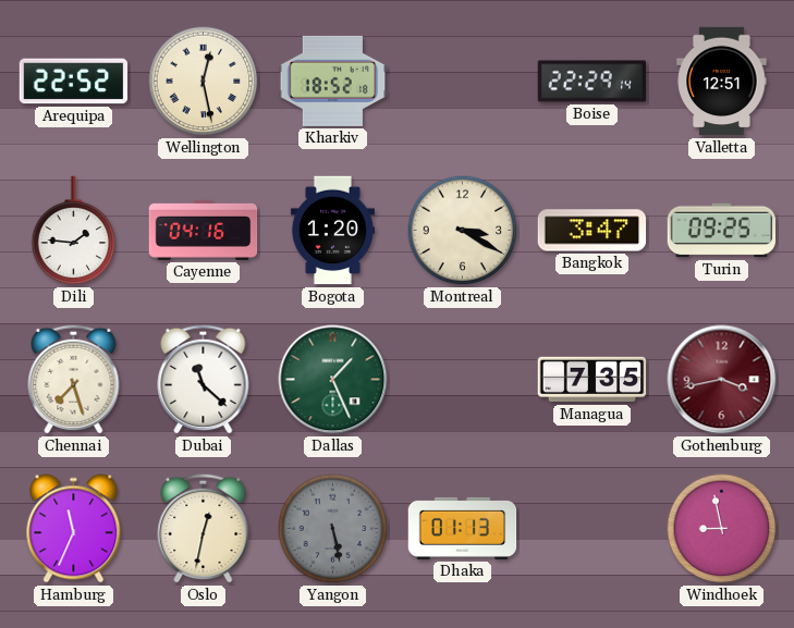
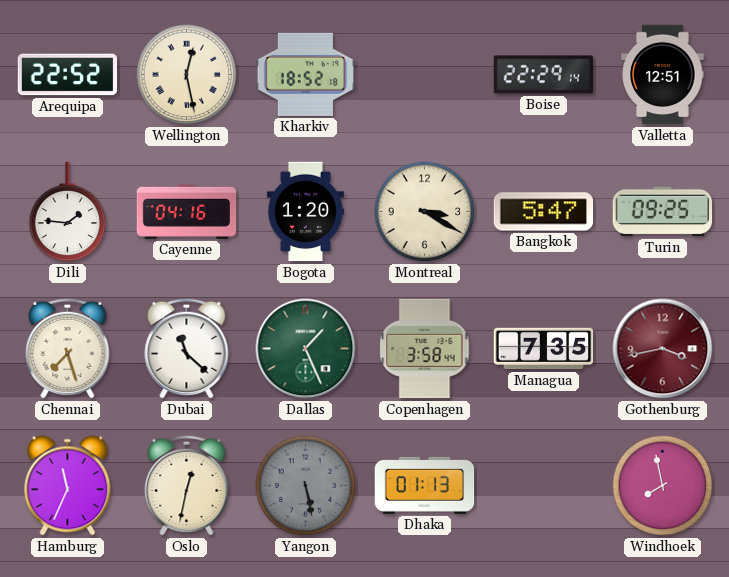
Bangkok: 3:47 -> 5:47 (544, 212)
Copenhagen: none -> 3:58 (425, 349)
Windhoek: 8:58 -> 7:58 (663, 486)
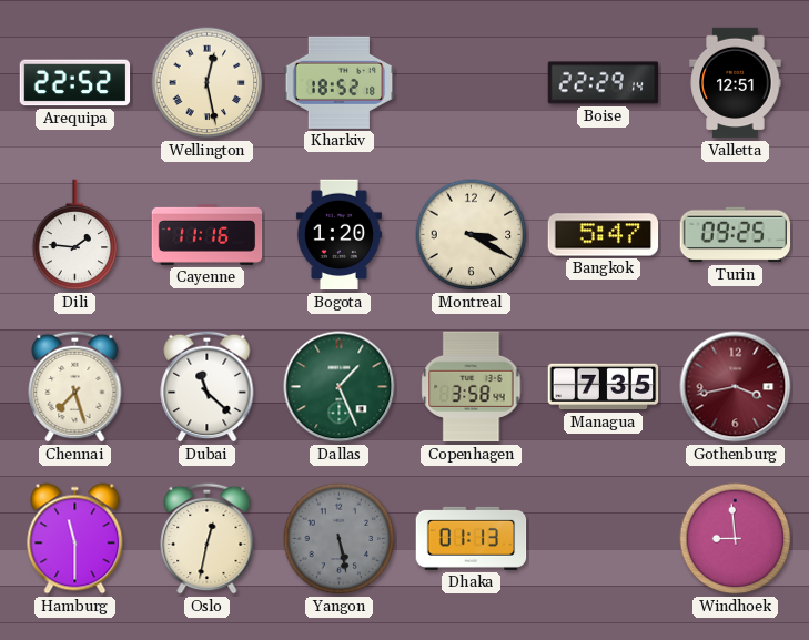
Cayenne: 04:16 -> 11:16 (208, 234)
Hamburg: 11:34 -> 11:30 (75, 539)
Windhoek: 7:58 -> 8:59 (736, 539)
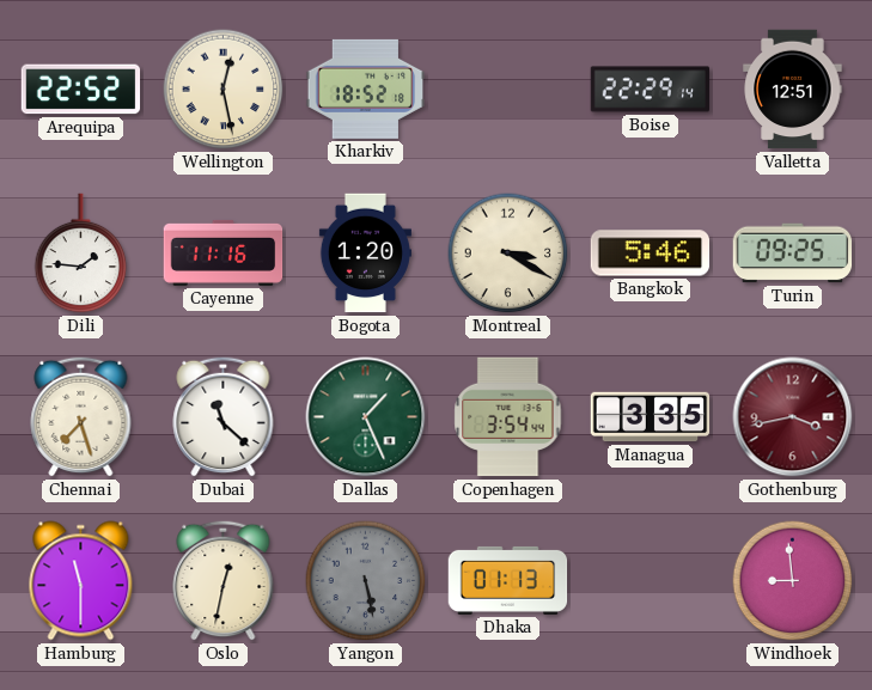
Bangkok: 5:47 -> 5:46 (651, 254)
Copenhagen: 3:58 -> 3:54 (508, 417)
Managua: 7:35 -> 3:35 (651, 417)
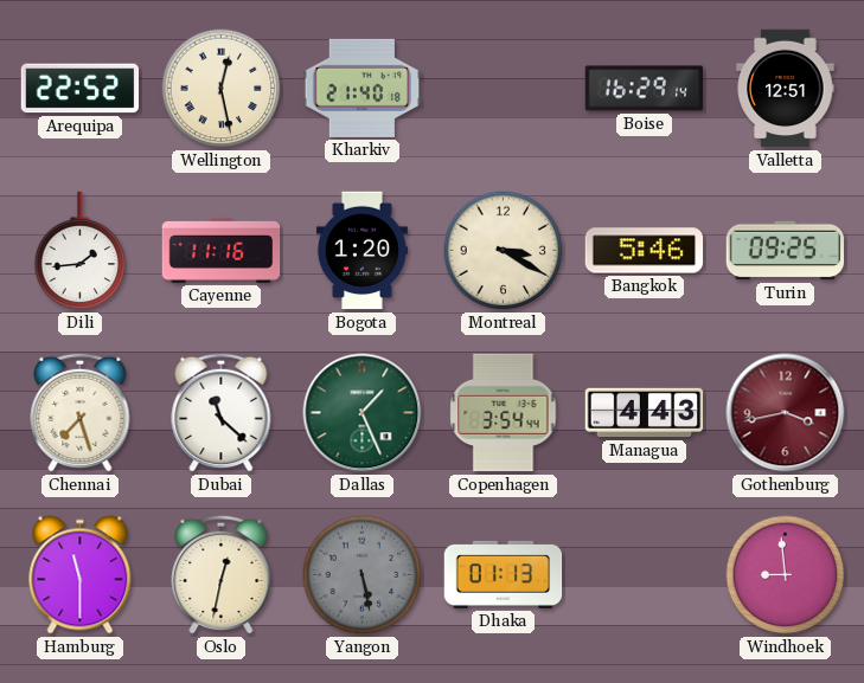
Kharkiv: 18:52 -> 21:40 (363, 88)
Boise: 22:29 -> 16:29 (645, 89)
Dili: 1:46 -> 1:44 (81, 251)
Managua: 3:35 -> 4:43 (645, 413)
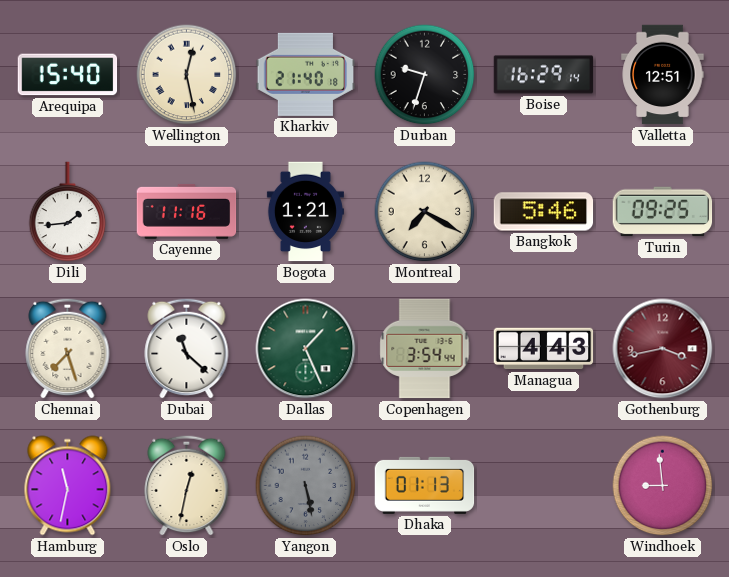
Arequipa: 22:52 -> 15:40 (68, 75)
Durban: none -> 9:33 (425, 75)
Bogota: 1:20 -> 1:21 (305, 212)
Montreal: 3:20 -> 7:20 (425, 212)
Hamburg: 11:30 -> 11:32 (68, 486)
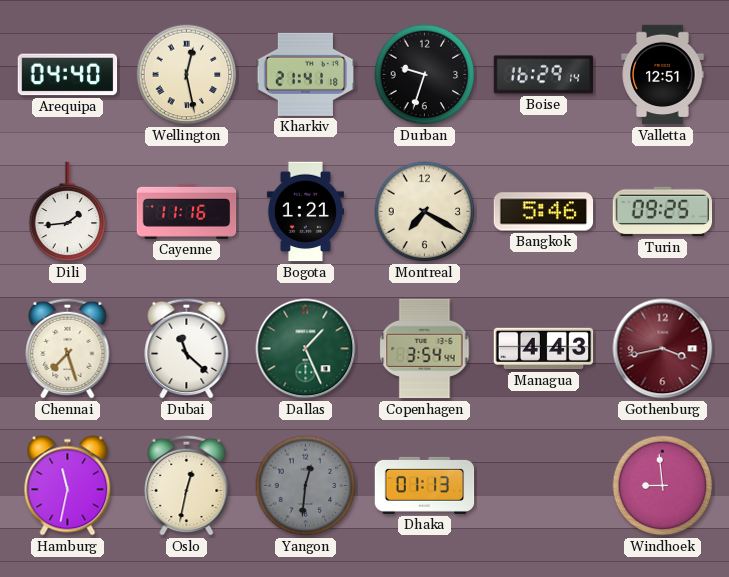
Arequipa: 15:40 -> 04:40 (68, 75)
Kharkiv: 21:40 -> 21:41 (306, 74)
Yangon: 5:28 -> 12:31 (306, 486)
